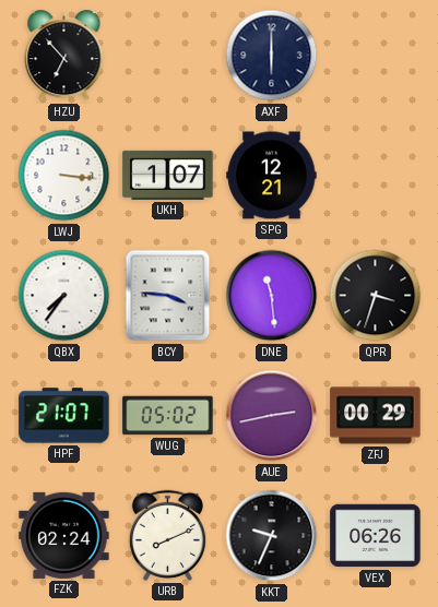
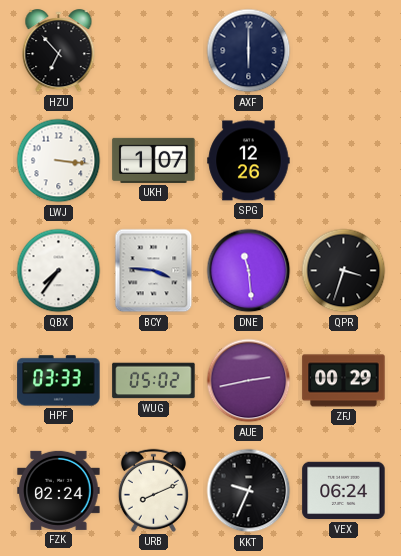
SPG: 12:21 -> 12:26 (249, 161)
HPF: 21:07 -> 03:33 (59, 381)
VEX: 06:26 -> 06:24 (344, 491)
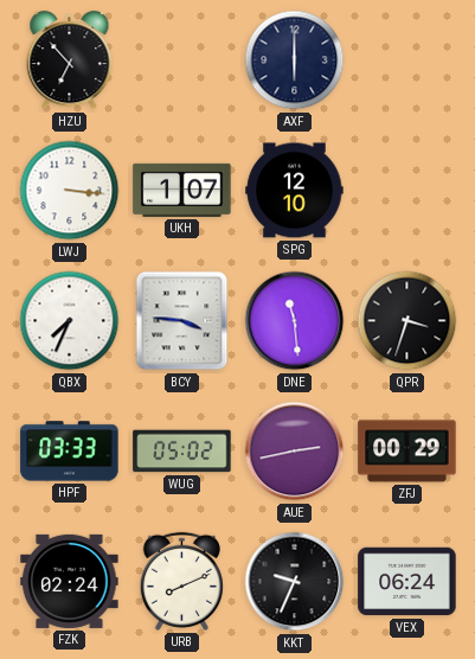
SPG: 12:26 -> 12:10 (295, 191)
QBX: 7:36 -> 7:34 (70, 321)
